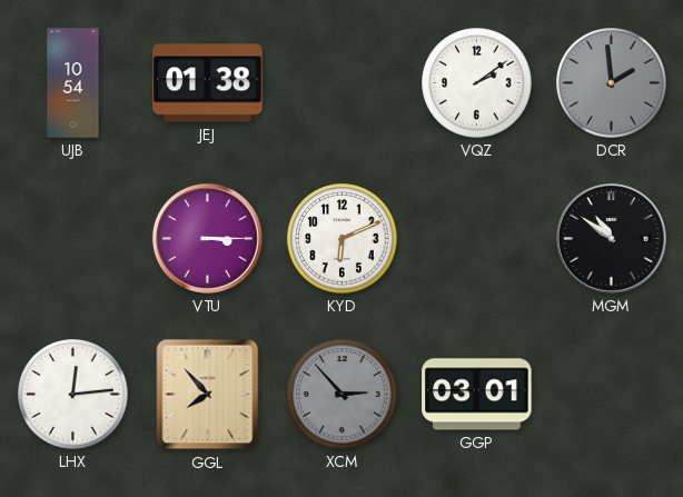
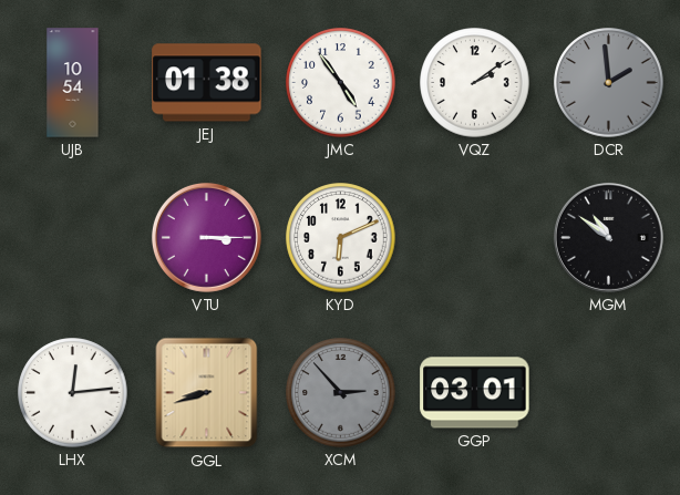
JMC: none -> 4:54 (341, 83)
GGL: 7:53 -> 8:42 (207, 393)
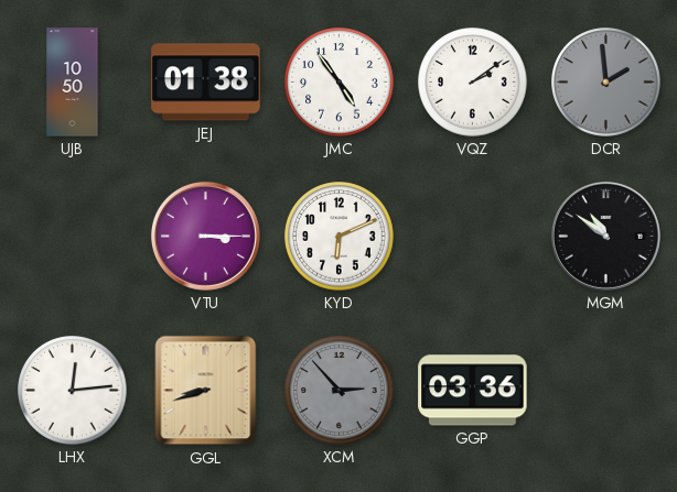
UJB: 10:54 -> 10:50 (73, 83)
GGP: 03:01 -> 03:36 (473, 391)
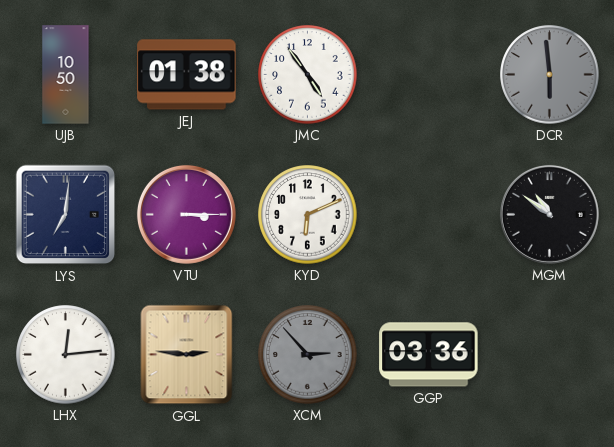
VQZ: 2:09 -> none (473, 83)
DCR: 1:59 -> 5:59 (550, 75)
LYS: none -> 7:01 (66, 215)
GGL: 8:42 -> 2:46 (187, 355)
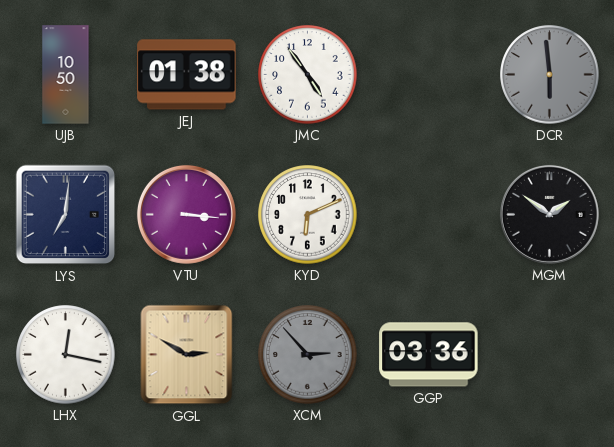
VTU: 3:15 -> 3:16 (186, 214)
MGM: 10:51 -> 1:51 (549, 214)
LHX: 12:14 -> 12:17 (66, 355)
GGL: 2:46 -> 2:50 (187, 355)
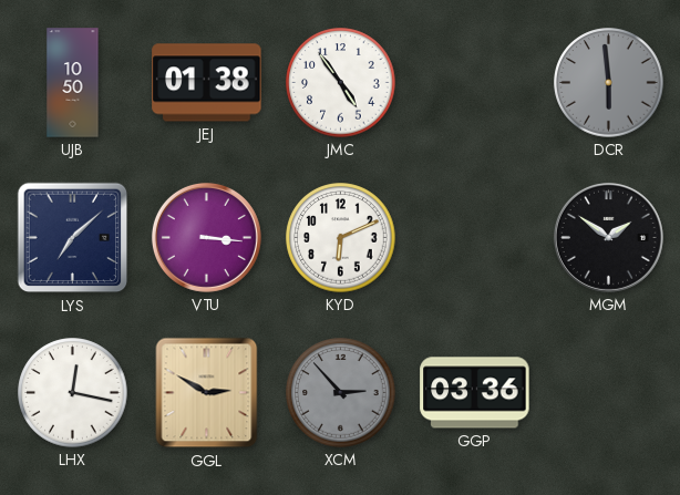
LYS: 7:01 -> 7:08 (73, 238)
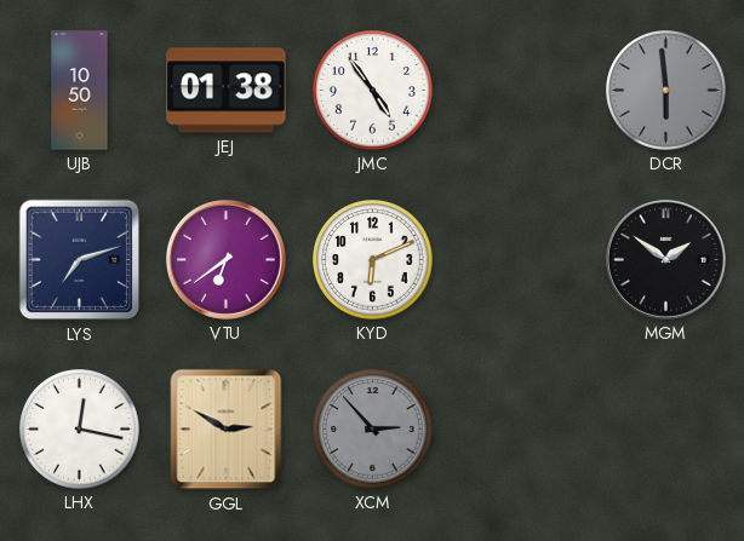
LYS: 7:08 -> 7:12 (80, 260)
VTU: 3:16 -> 6:39 (225, 259)
GGP: 03:36 -> none (475, 393)
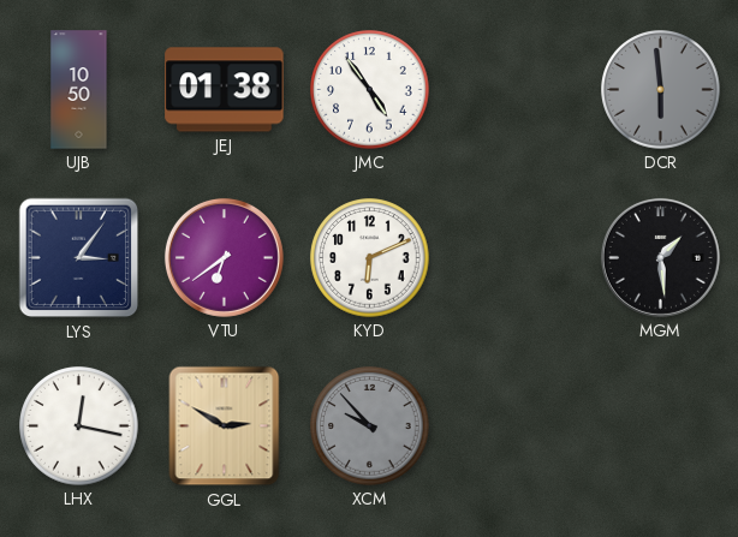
LYS: 7:12 -> 3:06 (79, 258)
MGM: 1:51 -> 1:29 (660, 257)
XCM: 2:53 -> 9:53 (370, 426)
